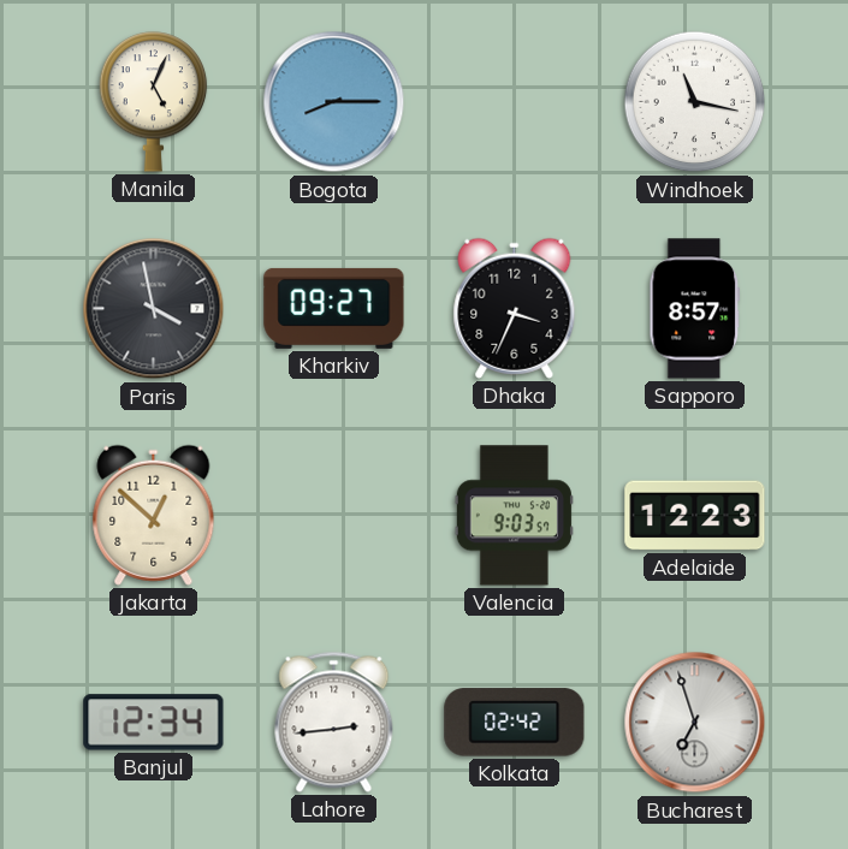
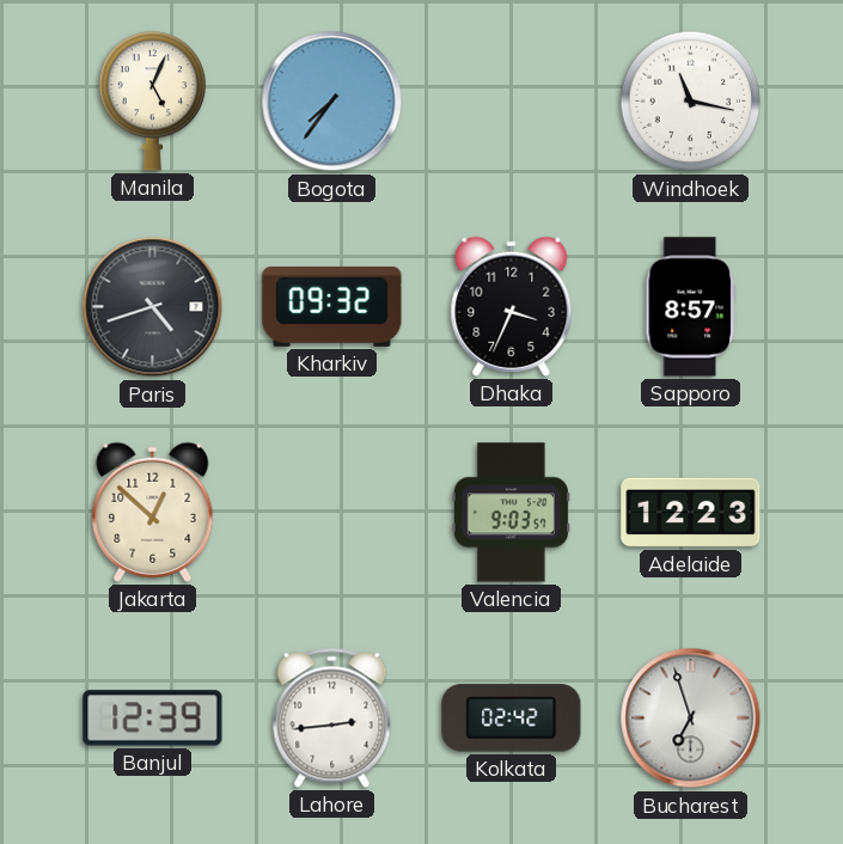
Bogota: 8:15 -> 7:36 (332, 102)
Paris: 3:58 -> 4:42 (153, 307)
Kharkiv: 09:27 -> 09:32 (332, 306)
Banjul: 12:34 -> 12:39 (153, 718)
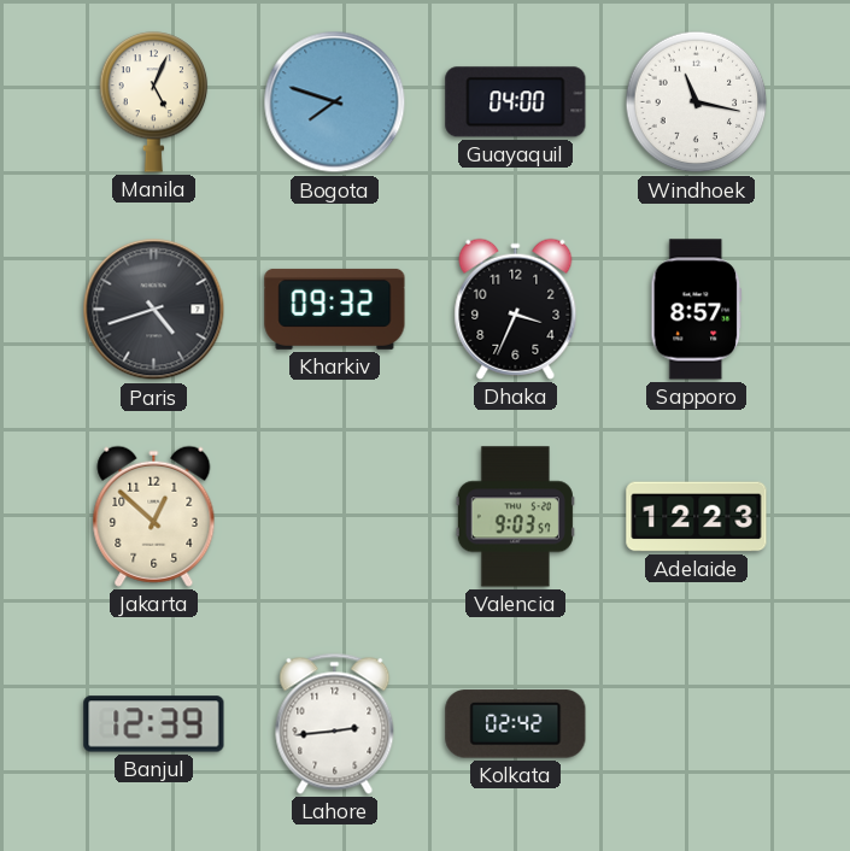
Bogota: 7:36 -> 7:48 (335, 102)
Guayaquil: none -> 04:00 (516, 102)
Bucharest: 6:57 -> none (691, 718)
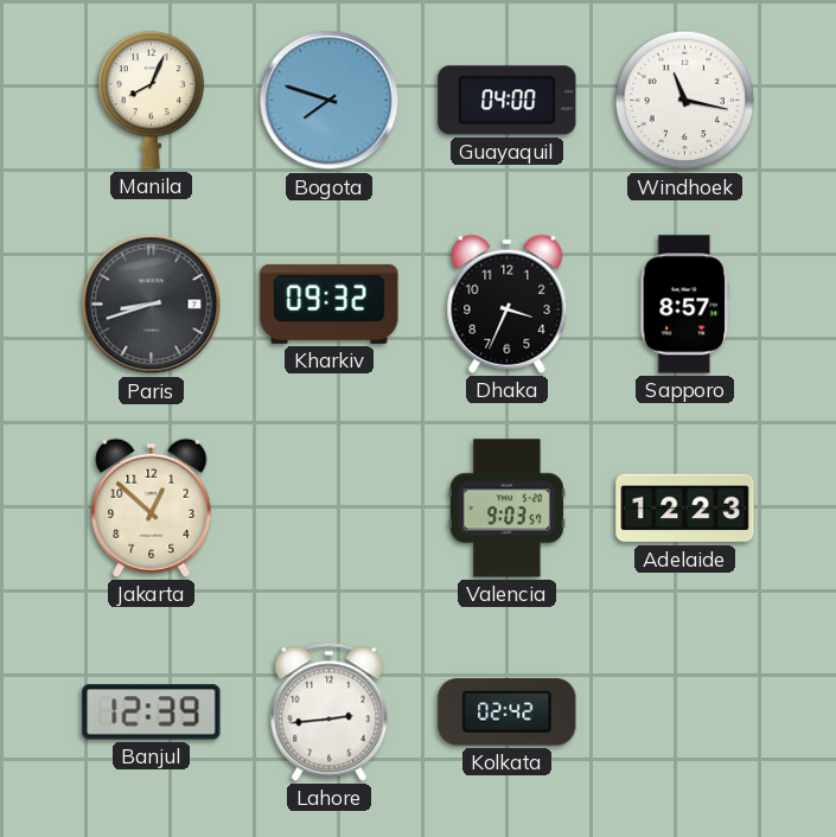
Manila: 5:04 -> 8:04 (152, 101)
Paris: 4:42 -> 8:42 (152, 305)
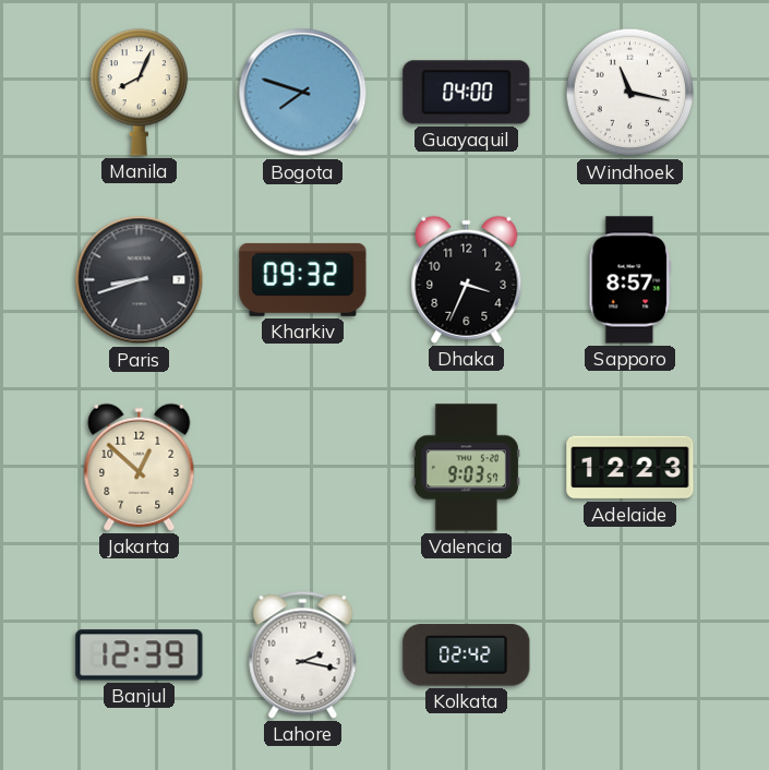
Lahore: 2:44 -> 2:17 (303, 654)
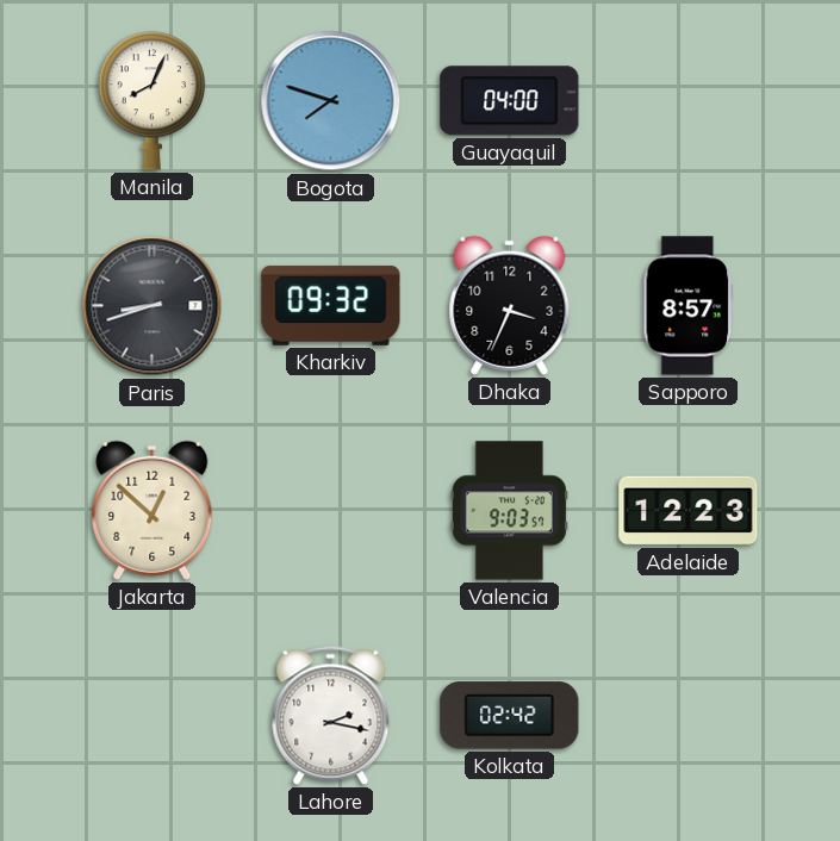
Windhoek: 11:17 -> none (630, 93)
Banjul: 12:39 -> none (140, 655)
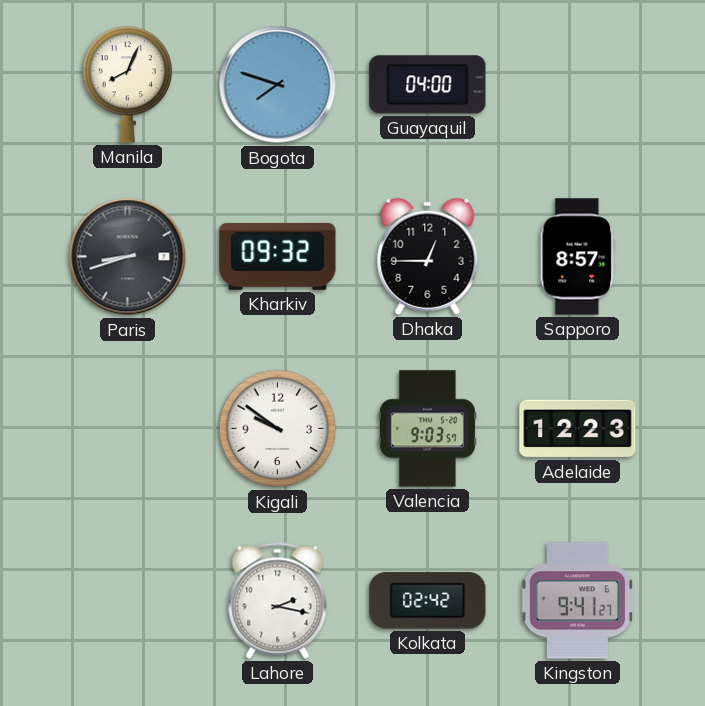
Dhaka: 3:34 -> 12:45 (428, 256)
Jakarta: 12:52 -> none (153, 510)
Kigali: none -> 9:51 (278, 429)
Kingston: none -> 9:41 (577, 601)
